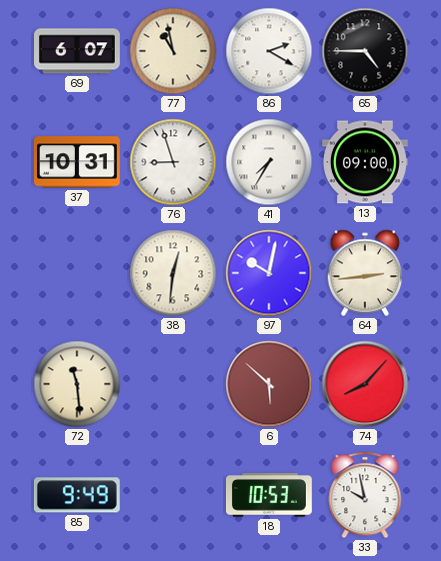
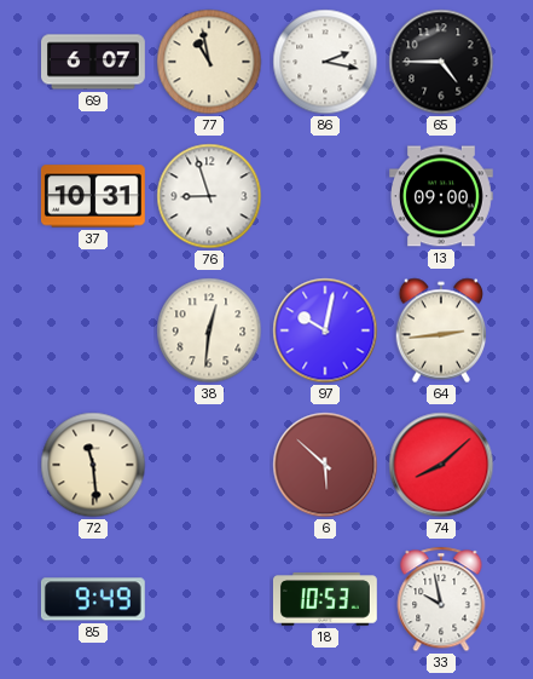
86: 2:20 -> 2:17 (325, 62)
41: 7:35 -> none (269, 162)
74: 8:07 -> 8:08 (441, 465)
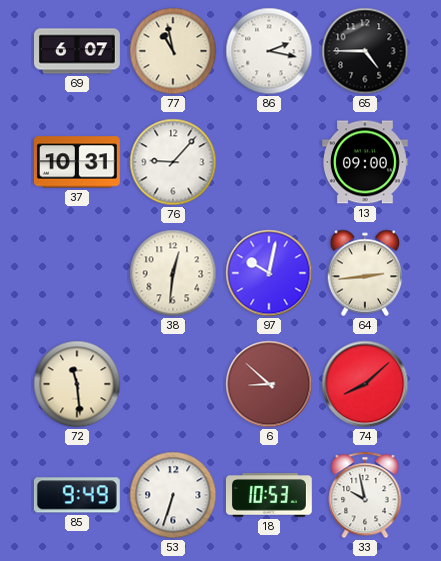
76: 8:57 -> 9:07 (173, 162)
6: 5:52 -> 8:52 (269, 384)
53: none -> 6:33 (173, 495)
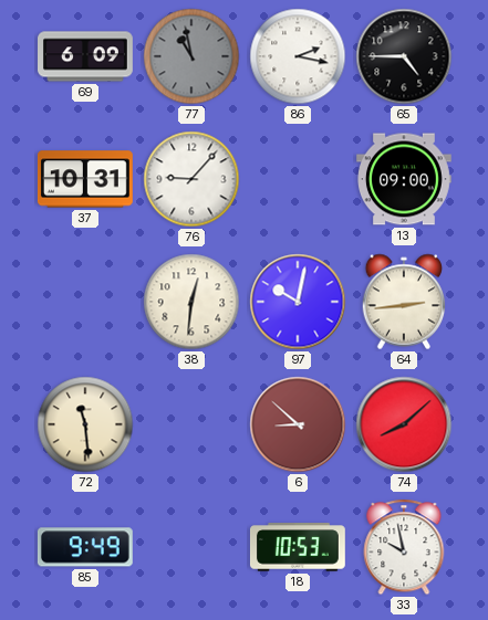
69: 6:07 -> 6:09 (86, 56)
77 dial: cream -> grey (191, 56)
53: 6:33 -> none (173, 495)
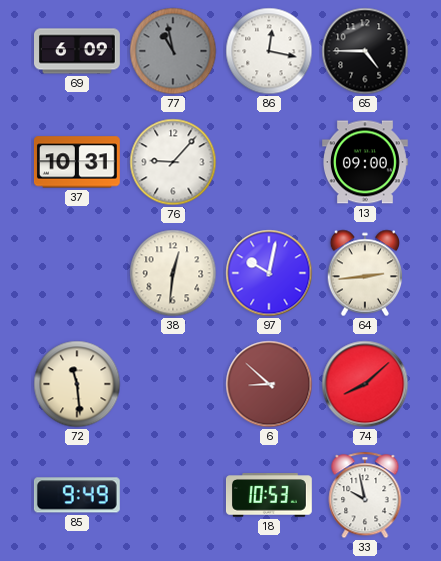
86: 2:17 -> 12:17 (269, 51)
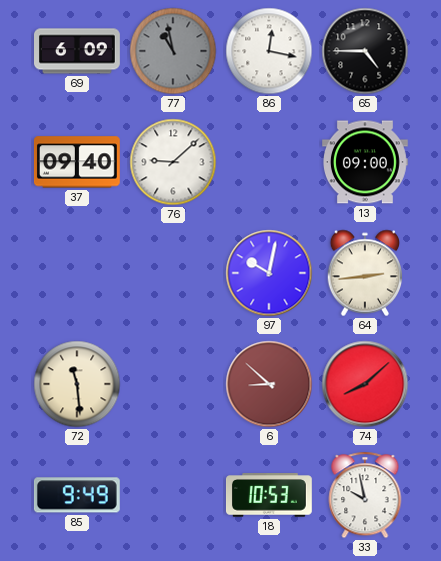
37: 10:31 -> 09:40 (77, 162)
76: 9:07 -> 9:08 (173, 162)
38: 12:31 -> none (173, 273)
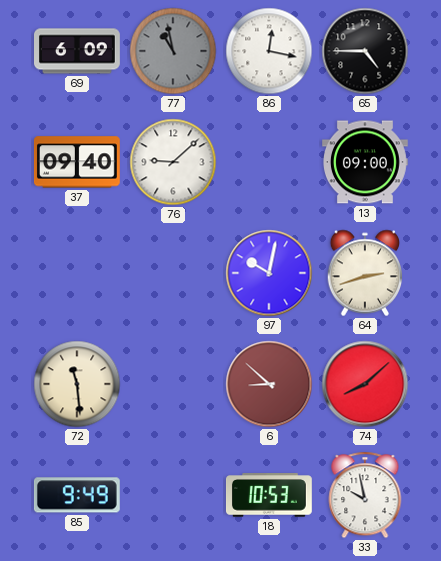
64: 2:44 -> 2:42 (365, 273)
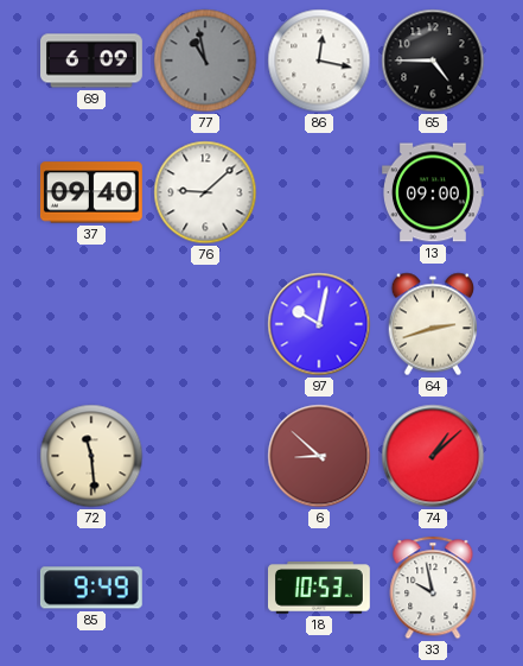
74: 8:08 -> 1:08 (433, 456)
